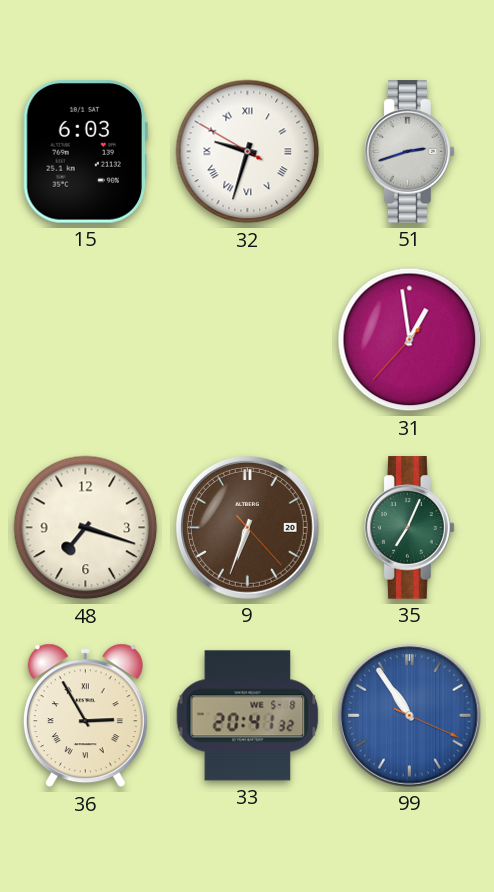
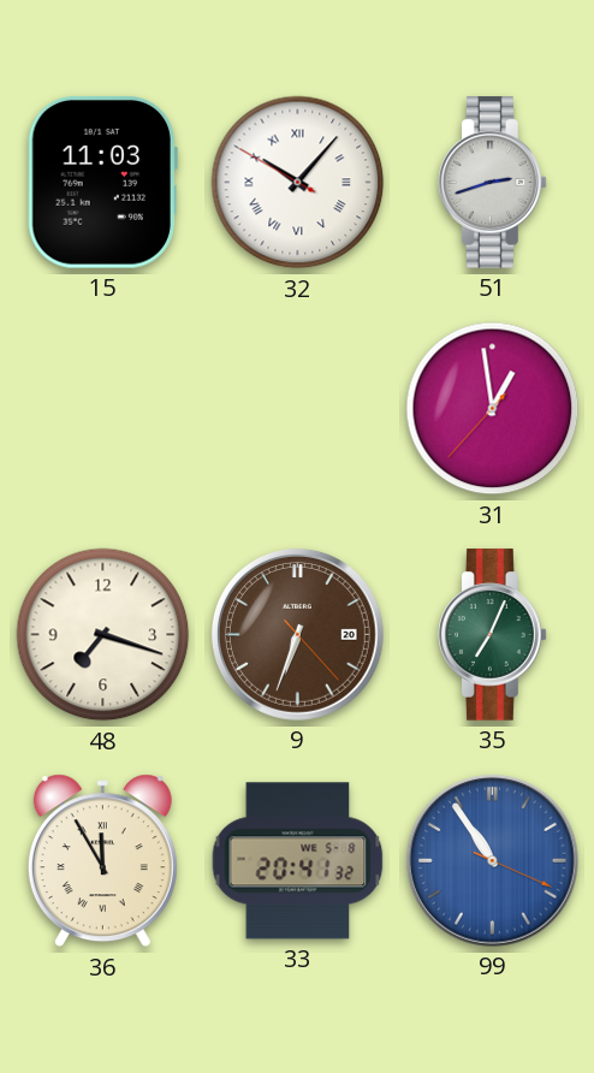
15: 6:03 -> 11:03 (102, 182)
32: 9:32 -> 10:06 (298, 183)
36: 2:55 -> 11:55 (102, 861)
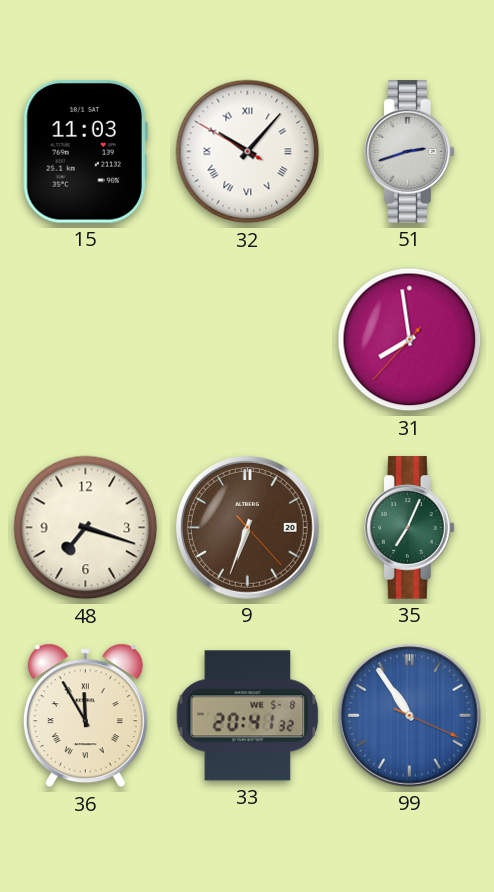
31: 12:58 -> 7:58 (410, 340)
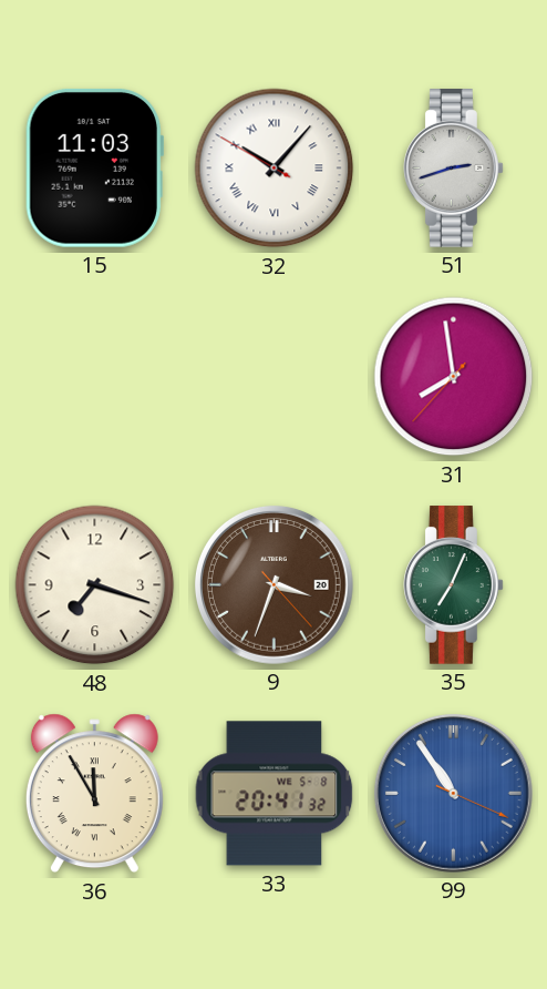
9: 6:33 -> 3:33 (273, 584)
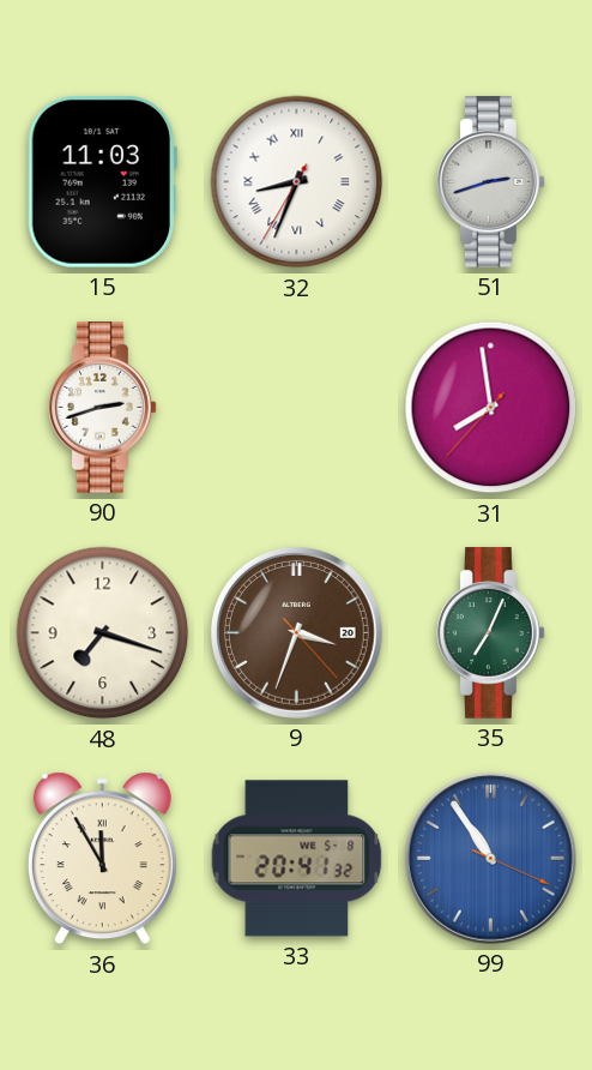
32: 10:06 -> 8:33 (297, 182)
90: none -> 2:42 (103, 408)
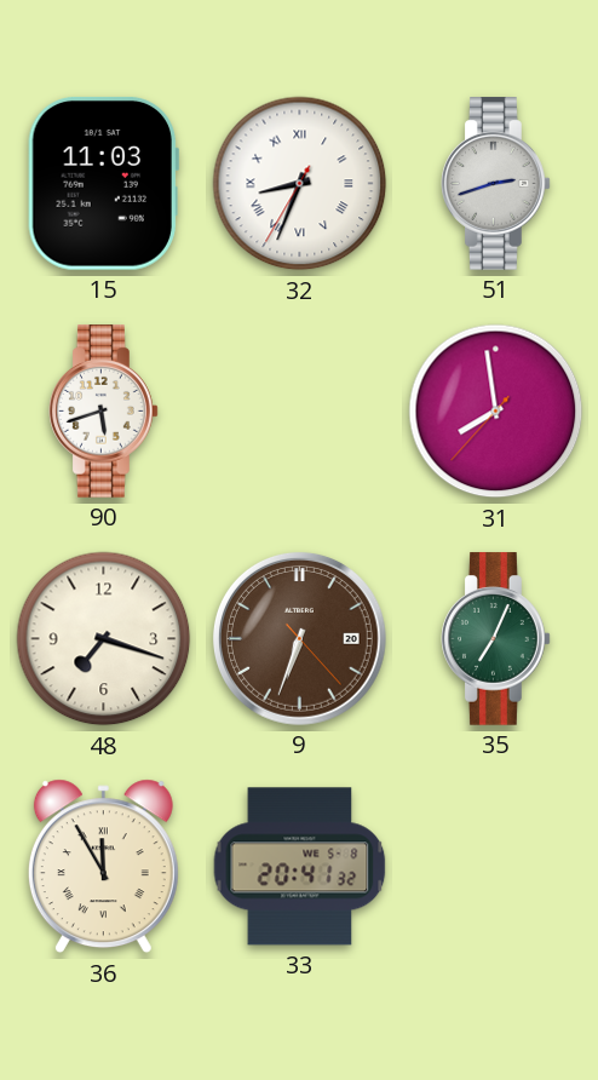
90: 2:42 -> 5:42 (104, 412)
9: 3:33 -> 6:33 (299, 638)
99: 10:54 -> none (490, 858)
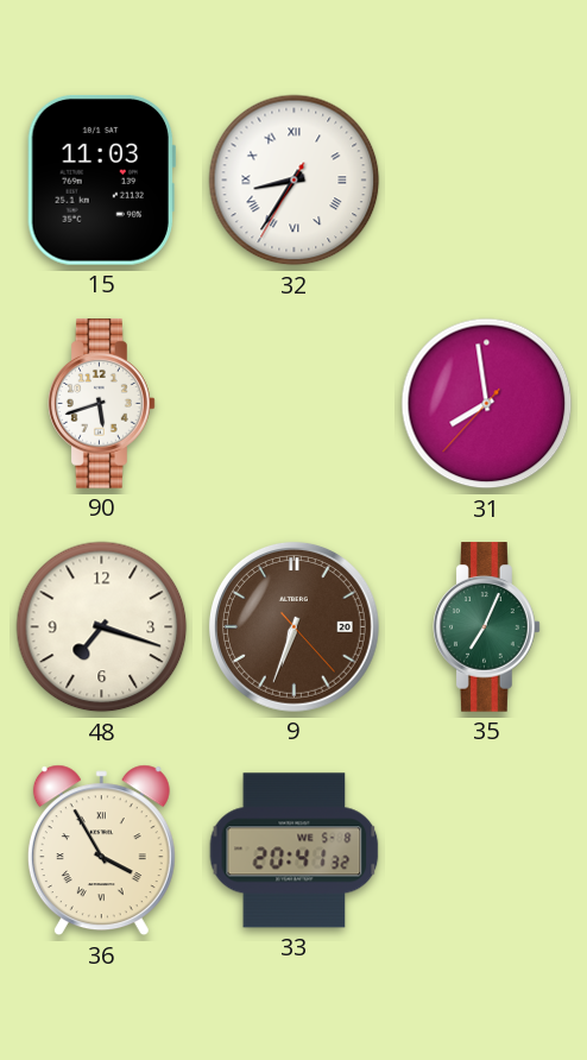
32: 8:33 -> 8:35 (295, 181)
51: 2:42 -> none (496, 184)
36: 11:55 -> 3:55 (101, 851)
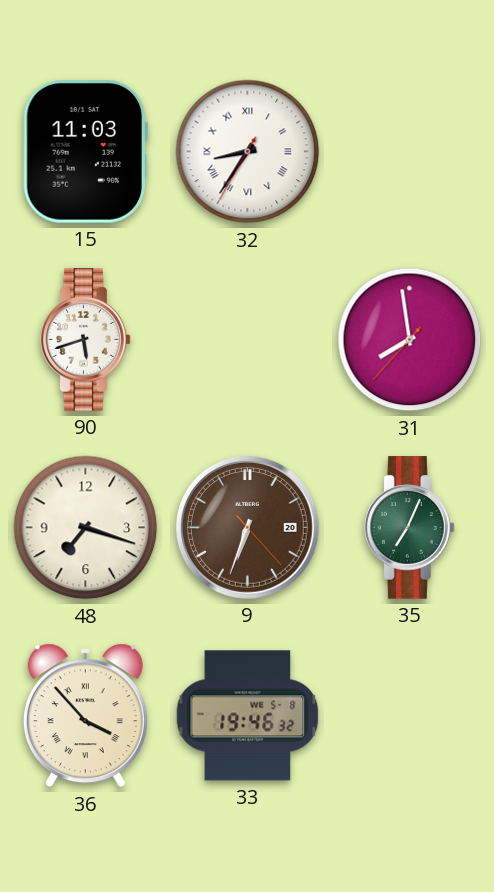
36: 3:55 -> 3:53 (85, 716)
33: 20:41 -> 19:46 (248, 716)
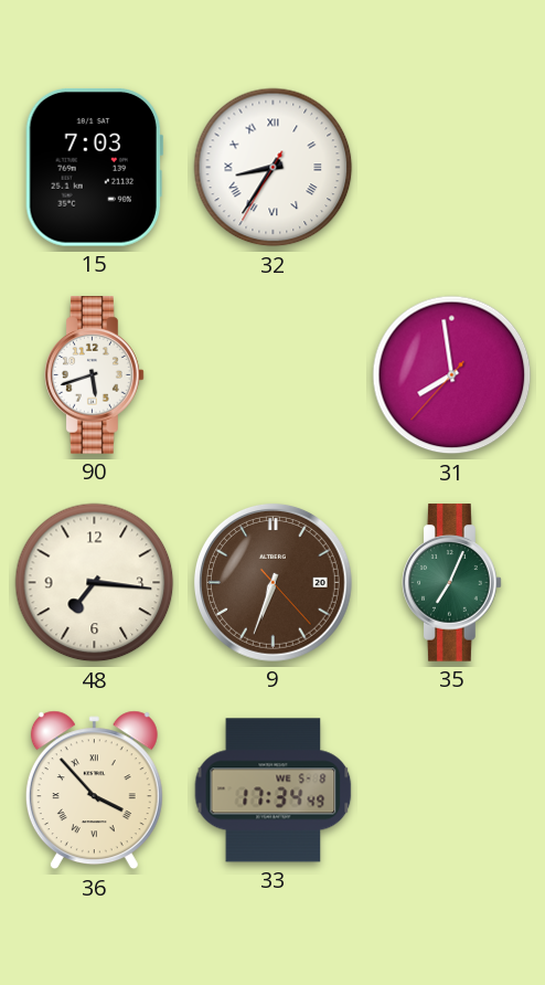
15: 11:03 -> 7:03 (94, 167)
48: 7:18 -> 7:16 (95, 583)
33: 19:46 -> 17:34 (274, 791)
